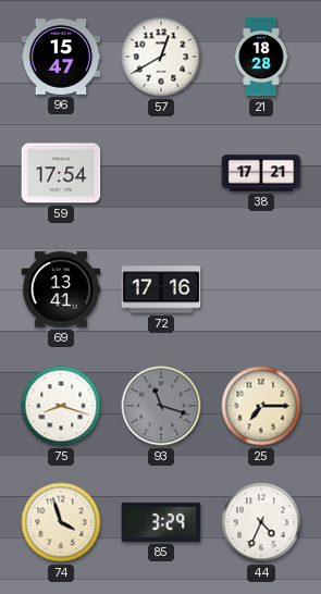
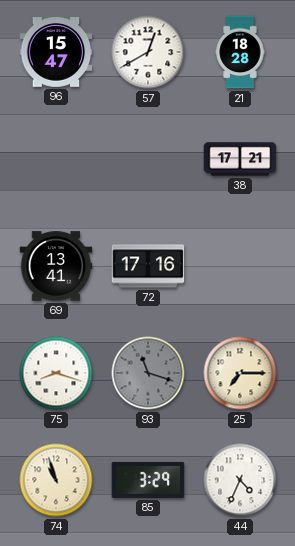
59: 17:54 -> none (61, 173)
74: 3:57 -> 10:57 (56, 480)
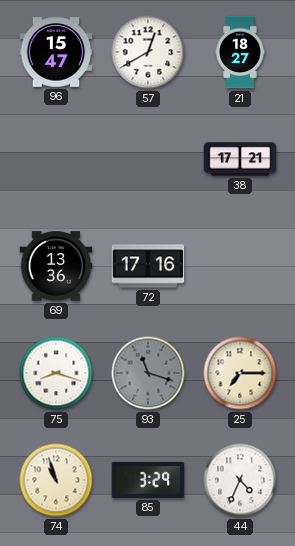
21: 18:28 -> 18:27 (240, 52)
69: 13:41 -> 13:36 (56, 266)
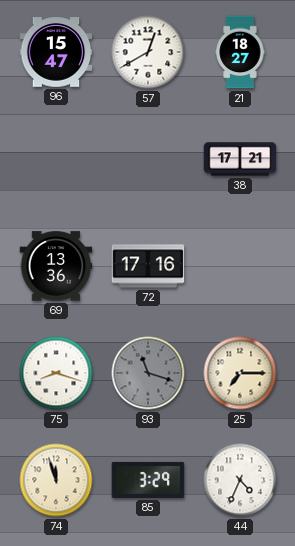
74: 10:57 -> 11:57 (56, 480)
